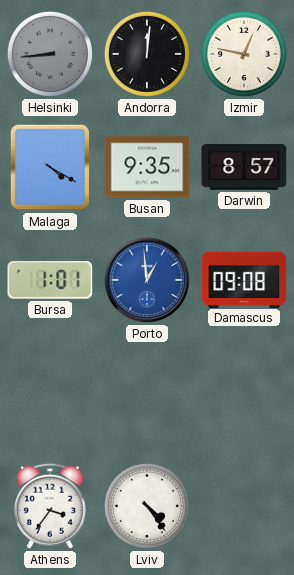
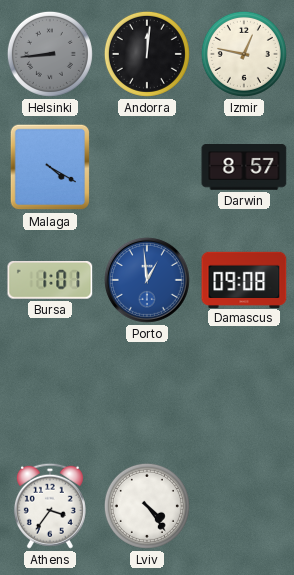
Busan: 9:35 -> none (147, 167)
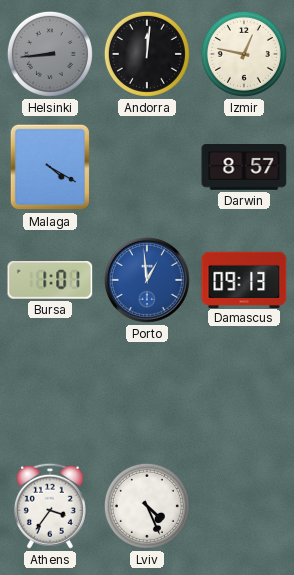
Damascus: 09:08 -> 09:13 (244, 279)
Lviv: 4:24 -> 4:26 (147, 506)
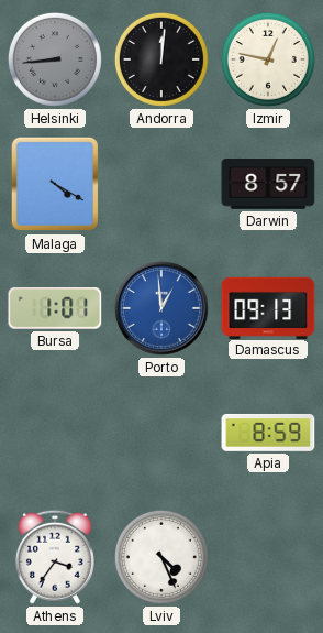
Apia: none -> 8:59 (268, 433)
